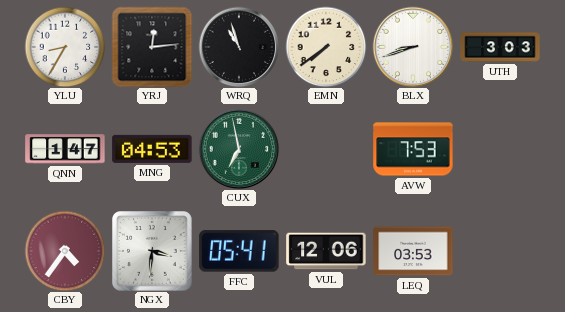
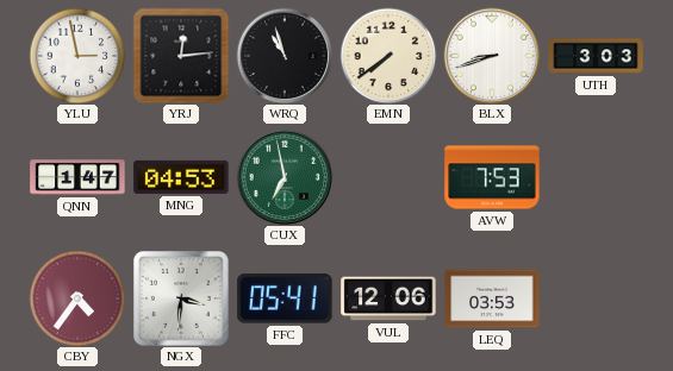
YLU: 8:35 -> 2:58 (77, 56)
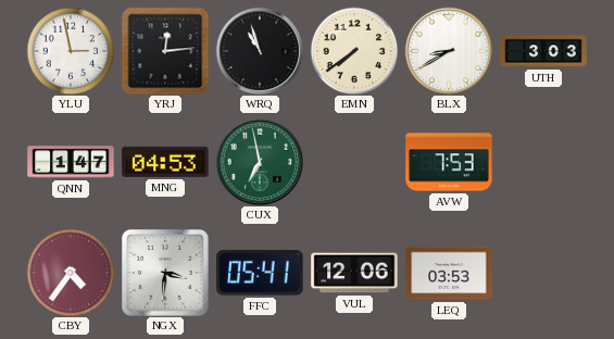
BLX: 8:42 -> 8:40 (449, 51)
